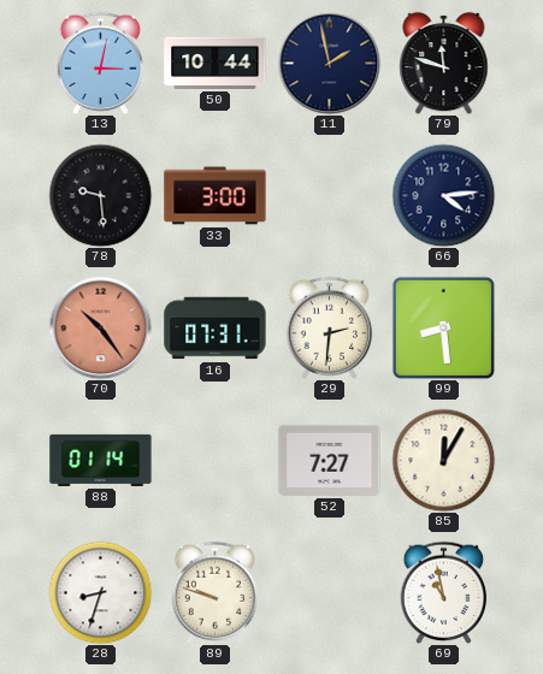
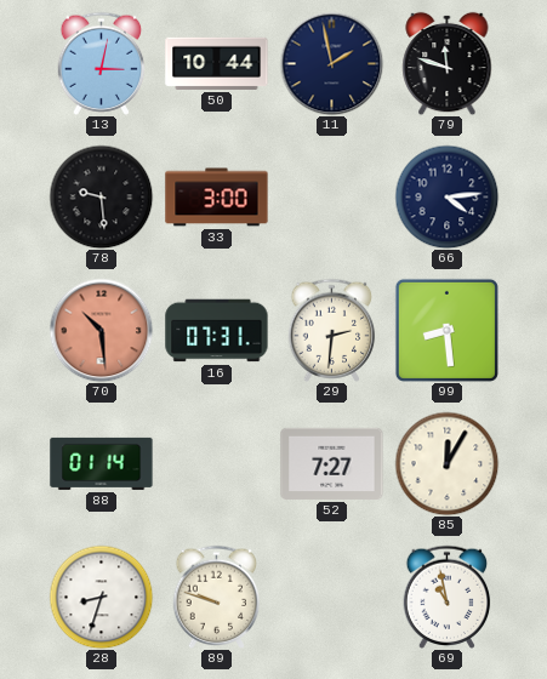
70: 10:24 -> 10:29 (101, 330)
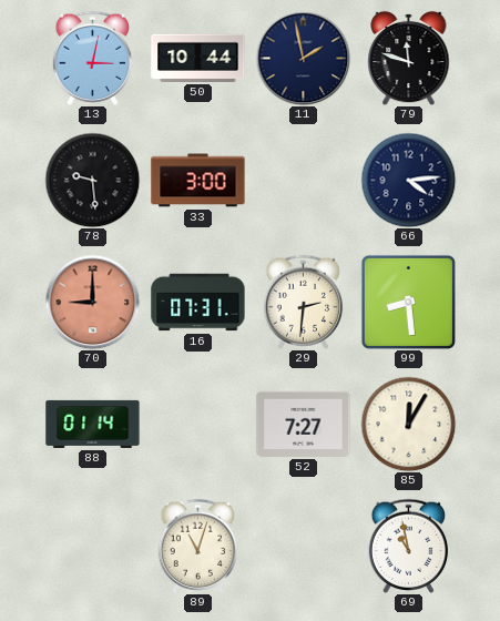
70: 10:29 -> 9:00 (92, 302)
28: 8:33 -> none (101, 597)
89: 9:48 -> 11:03 (198, 546)
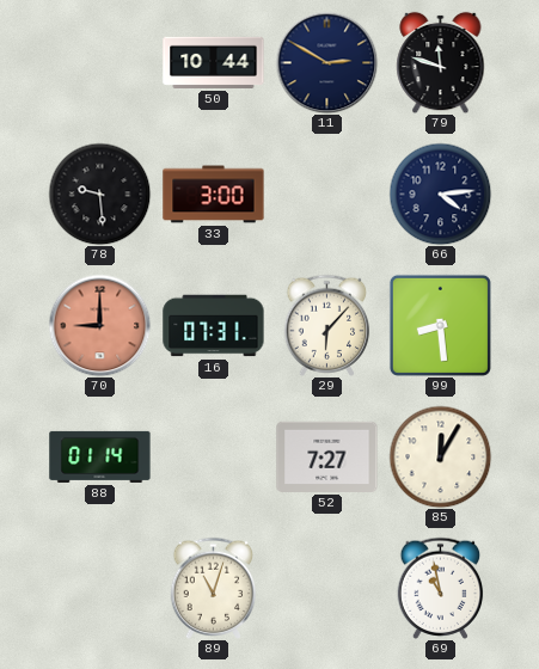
13: 3:02 -> none (93, 58)
11: 1:58 -> 2:50 (326, 62)
29: 2:31 -> 6:07 (327, 325)
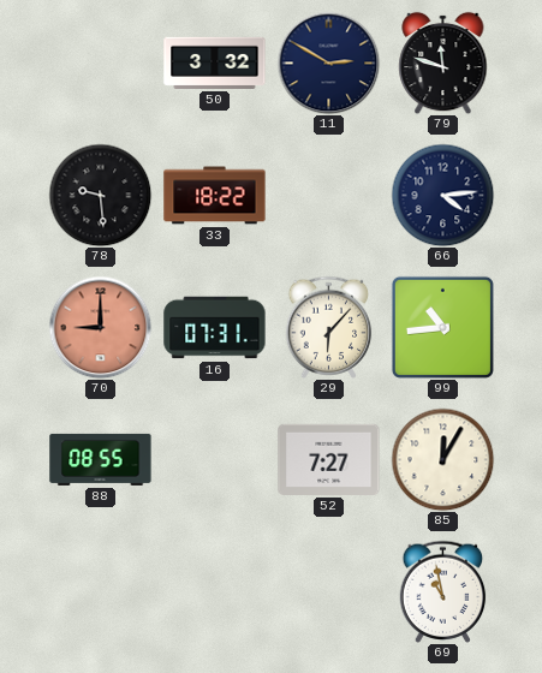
50: 10:44 -> 3:32 (215, 62)
33: 3:00 -> 18:22 (215, 196)
99: 8:29 -> 10:44 (442, 327)
88: 01:14 -> 08:55 (101, 459)
89: 11:03 -> none (214, 588)
